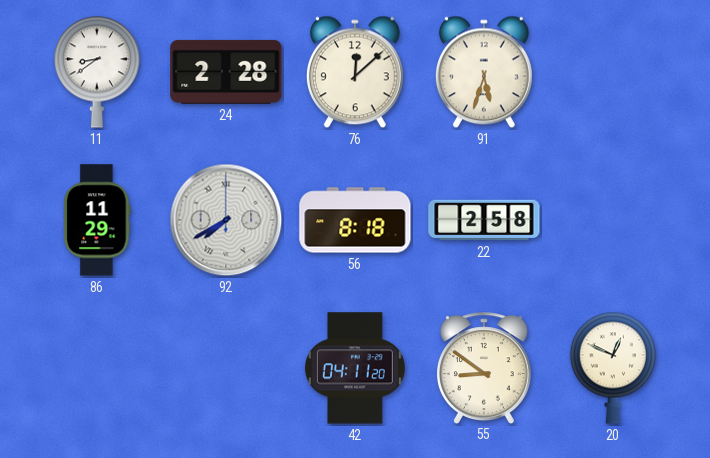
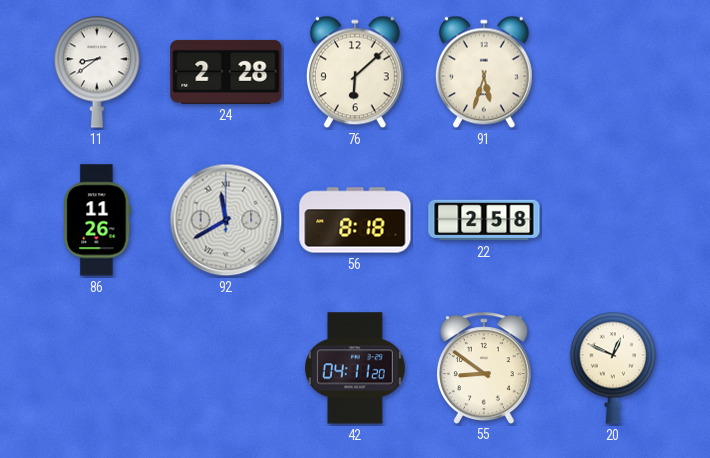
76: 12:08 -> 6:08 (355, 72)
86: 11:29 -> 11:26 (97, 220)
92: 7:40 -> 11:40 (226, 220)
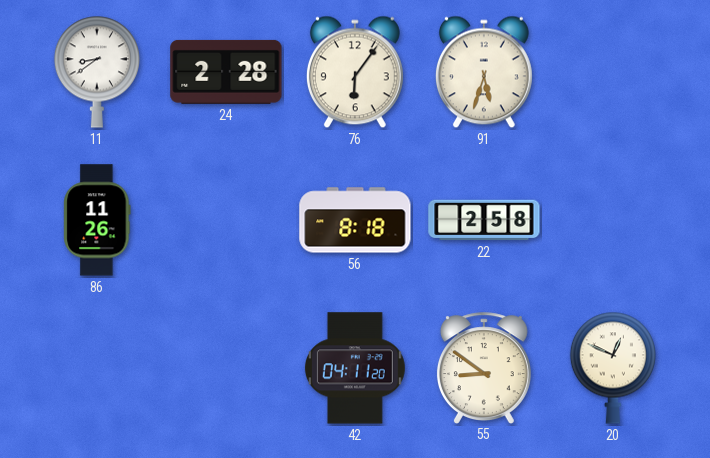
76: 6:08 -> 6:06 (355, 72)
92: 11:40 -> none (226, 220)
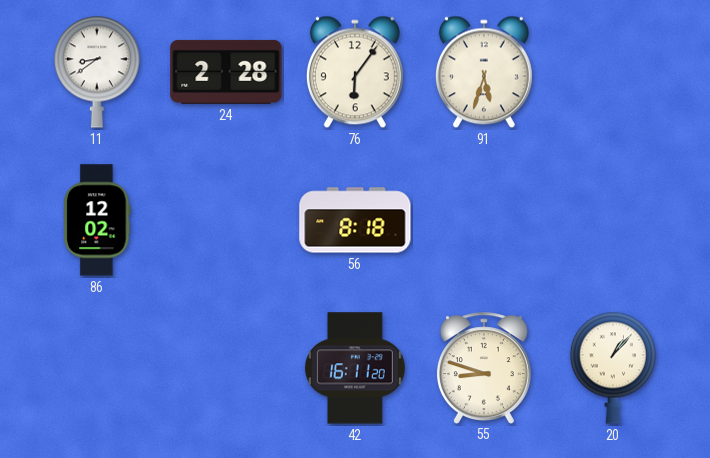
86: 11:26 -> 12:02 (97, 220)
22: 2:58 -> none (484, 220)
42: 04:11 -> 16:11 (355, 368)
55: 8:51 -> 8:48 (484, 368)
20: 12:49 -> 1:07 (613, 368)
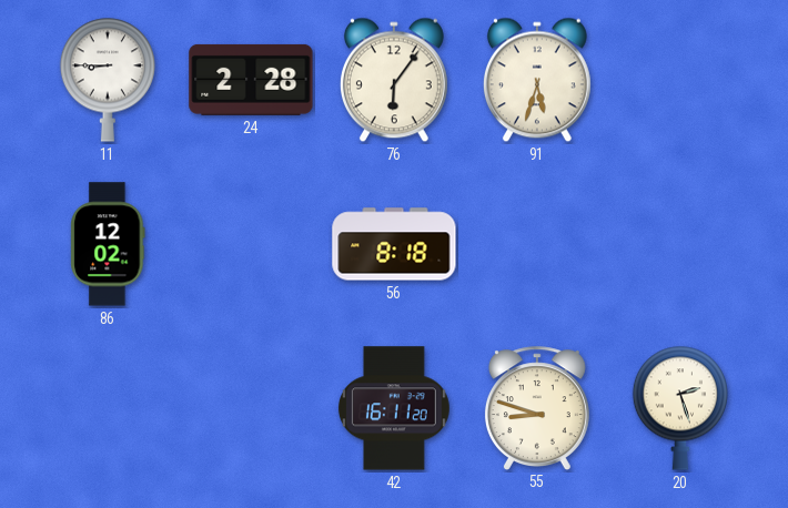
11: 8:39 -> 8:45 (108, 80)
20: 1:07 -> 2:27 (680, 408)
